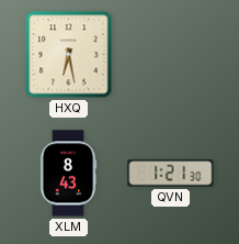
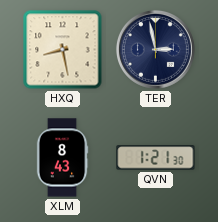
HXQ: 6:28 -> 8:28 (63, 50)
TER: none -> 2:58 (155, 49)
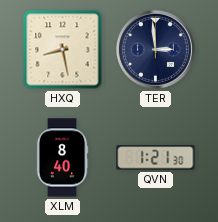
TER: 2:58 -> 2:59 (155, 49)
XLM: 8:43 -> 8:40 (62, 158)
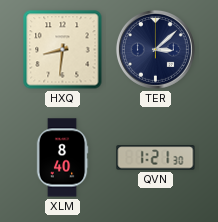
HXQ: 8:28 -> 8:31 (63, 50)
TER: 2:59 -> 3:08 (155, 49)
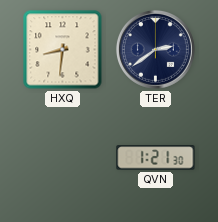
TER: 3:08 -> 2:39 (155, 49)
XLM: 8:40 -> none (62, 158)
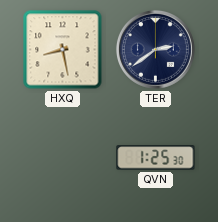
HXQ: 8:31 -> 8:28 (63, 50)
QVN: 1:21 -> 1:25 (156, 158)
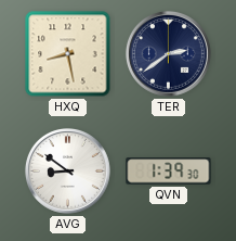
AVG: none -> 8:51 (67, 170)
QVN: 1:25 -> 1:39 (169, 172)
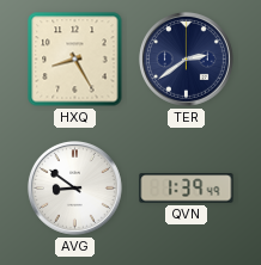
HXQ: 8:28 -> 8:25 (75, 60)
QVN: 1:39:30 -> 1:39:49 (187, 189)
